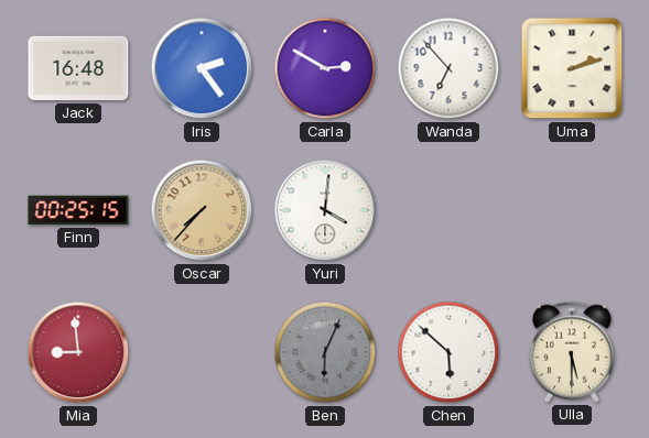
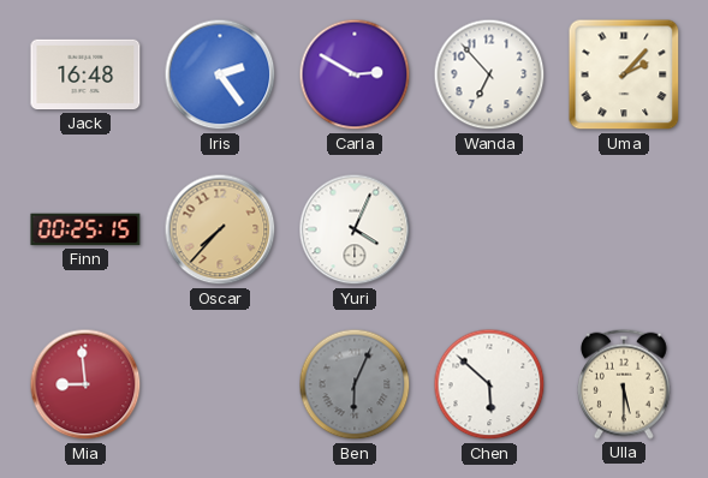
Uma: 2:12 -> 2:07 (624, 74)
Yuri: 4:01 -> 4:04 (355, 229)
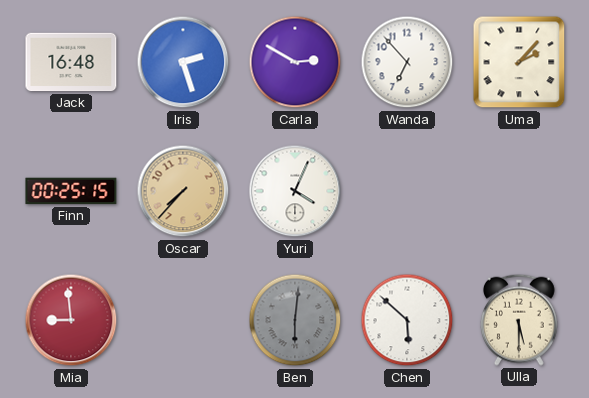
Iris: 2:24 -> 2:27 (183, 62)
Ben: 6:04 -> 6:01 (295, 320)
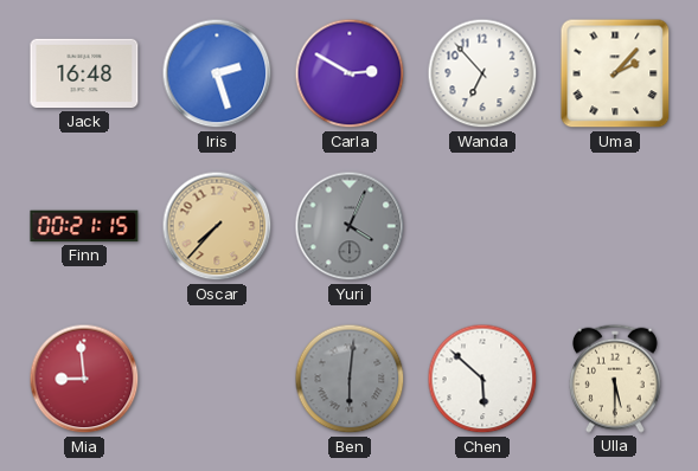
Finn: 00:25 -> 00:21 (84, 226)
Yuri dial: white -> grey (350, 226)
